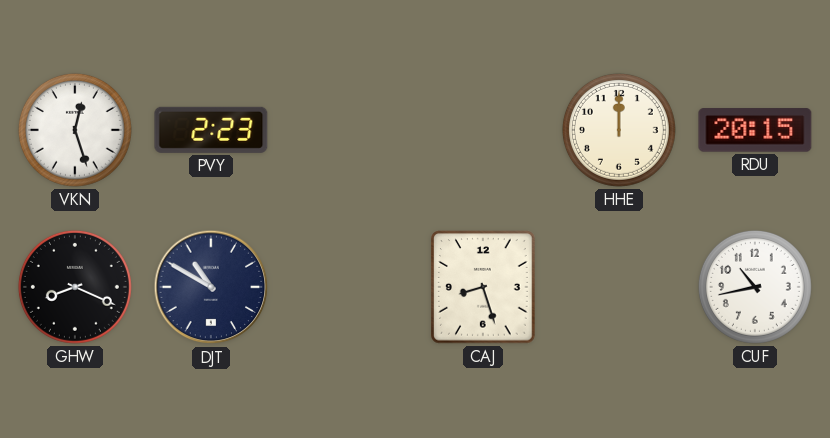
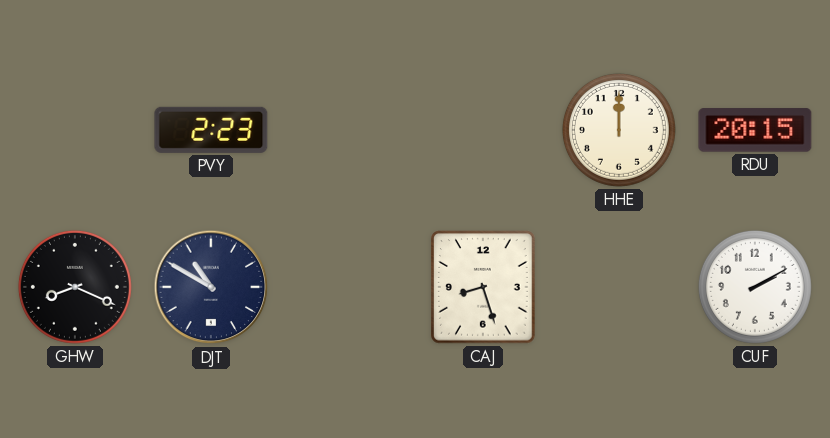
VKN: 12:27 -> none (75, 130)
CUF: 10:43 -> 2:10 (755, 287)
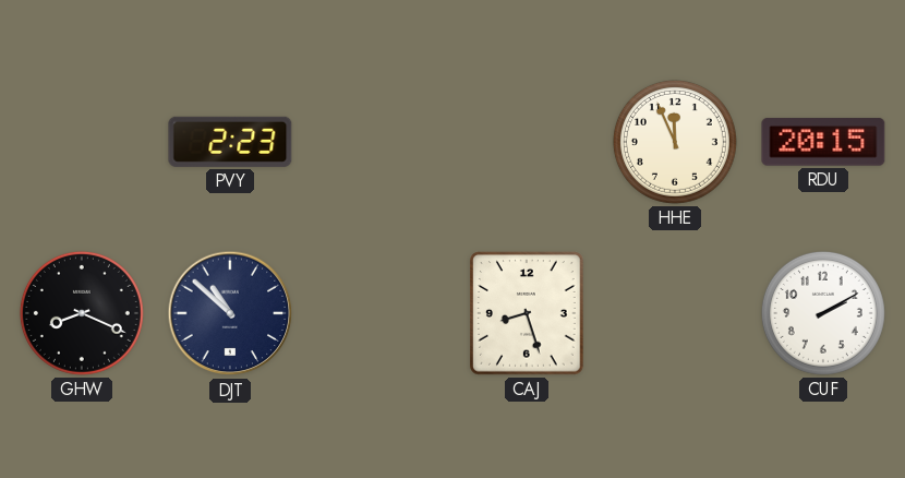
HHE: 12:00 -> 11:56 (675, 142)
DJT: 10:50 -> 10:52 (230, 313)
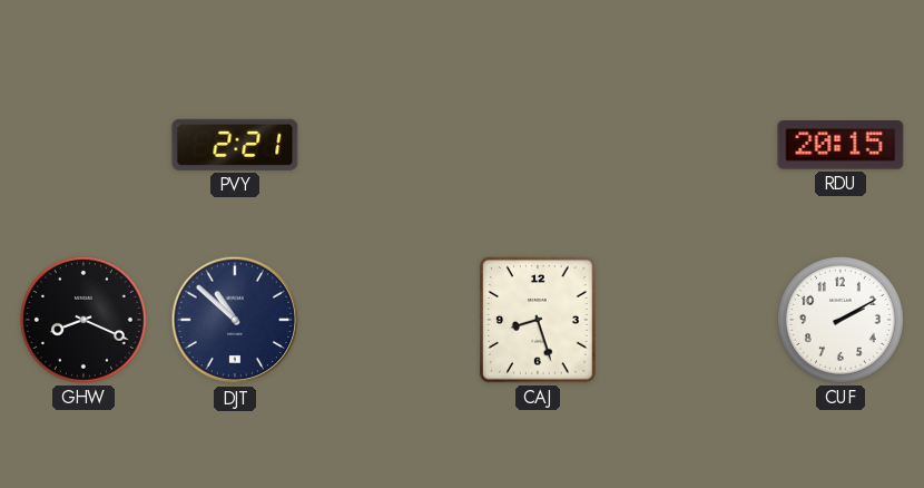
PVY: 2:23 -> 2:21 (235, 145)
HHE: 11:56 -> none (675, 142)
